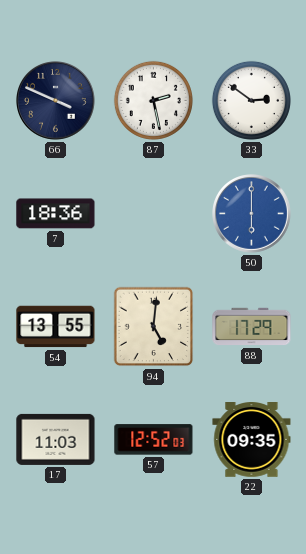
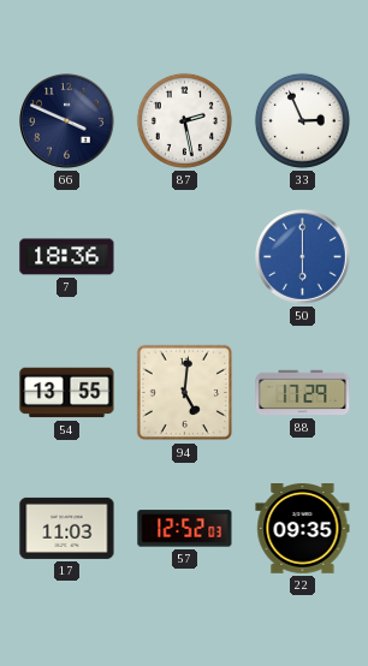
33: 2:51 -> 2:56 (302, 120)
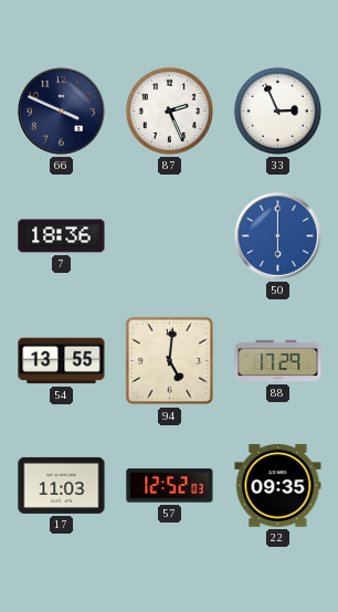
87: 2:28 -> 2:26 (169, 110)
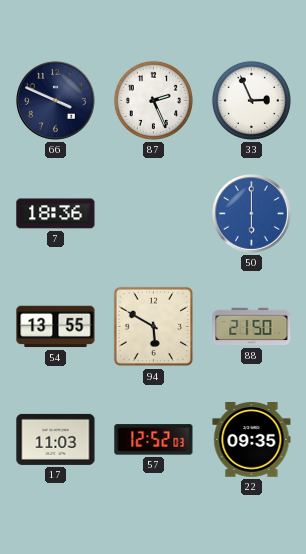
94: 5:01 -> 5:50 (154, 327)
88: 17:29 -> 21:50 (252, 327)
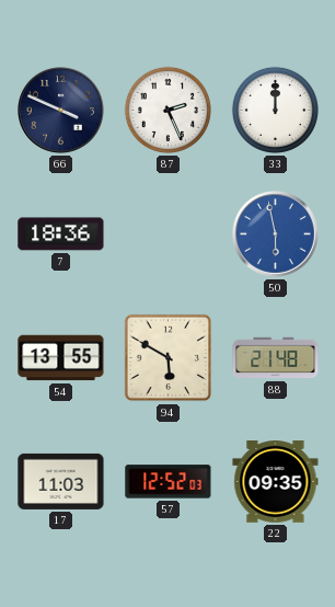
33: 2:56 -> 12:00 (275, 110)
50: 6:00 -> 5:58 (276, 234)
88: 21:50 -> 21:48 (276, 358)
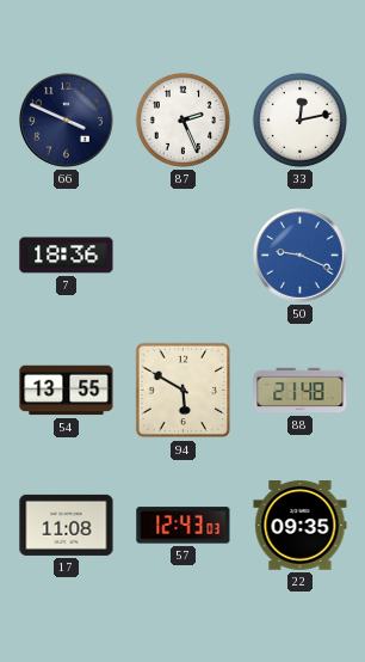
33: 12:00 -> 12:13 (299, 119)
50: 5:58 -> 9:19 (301, 256)
17: 11:03 -> 11:08 (67, 525)
57: 12:52 -> 12:43 (184, 526)
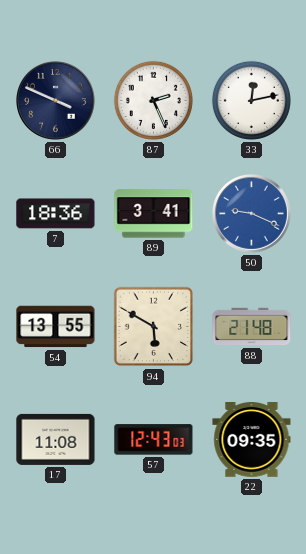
89: none -> 3:41 (154, 214)
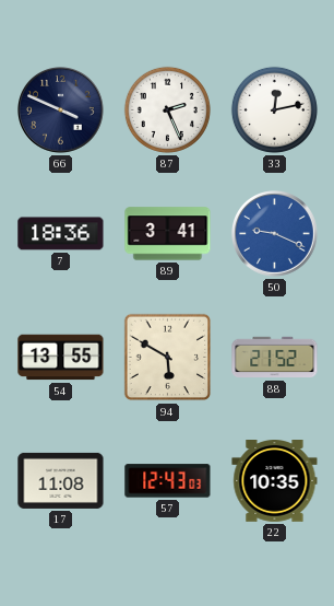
88: 21:48 -> 21:52 (275, 358)
22: 09:35 -> 10:35 (275, 481)
